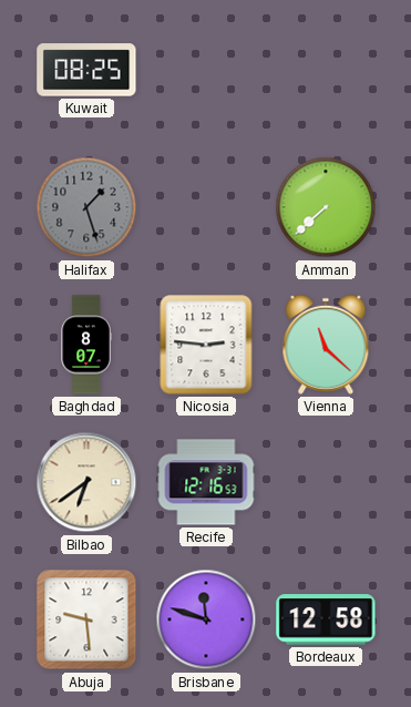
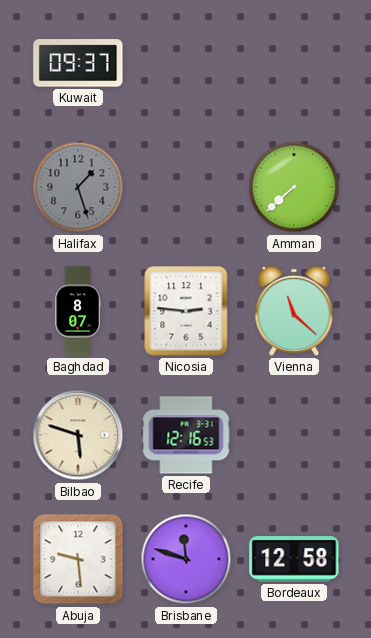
Kuwait: 08:25 -> 09:37 (78, 63)
Bilbao: 6:39 -> 5:48 (78, 435)
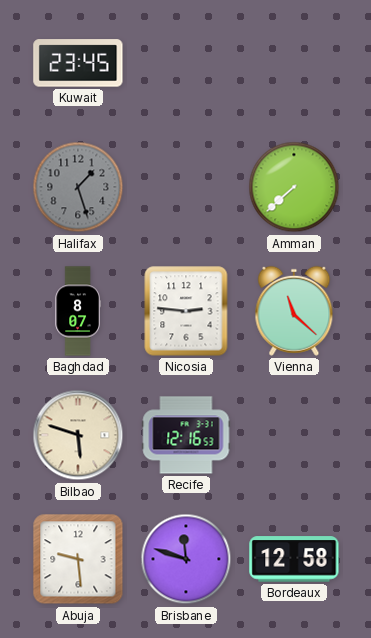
Kuwait: 09:37 -> 23:45 (78, 63)
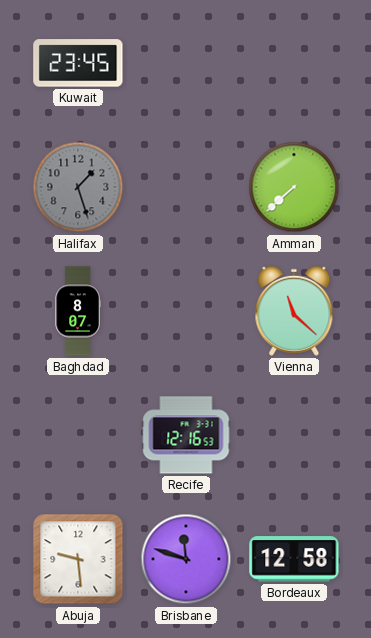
Nicosia: 2:46 -> none (186, 311)
Bilbao: 5:48 -> none (78, 435)
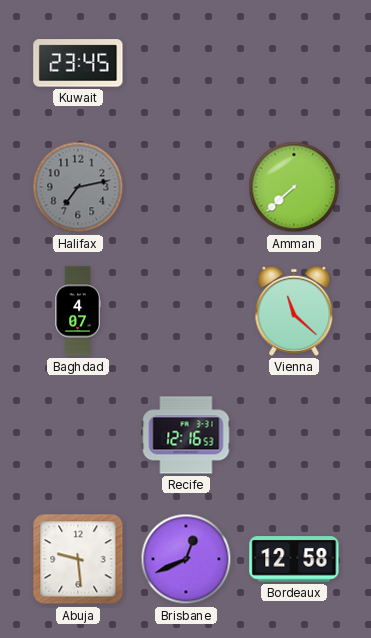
Halifax: 1:27 -> 7:13 (78, 187)
Baghdad: 8:07 -> 4:07 (78, 311)
Brisbane: 11:48 -> 12:41 (186, 559)
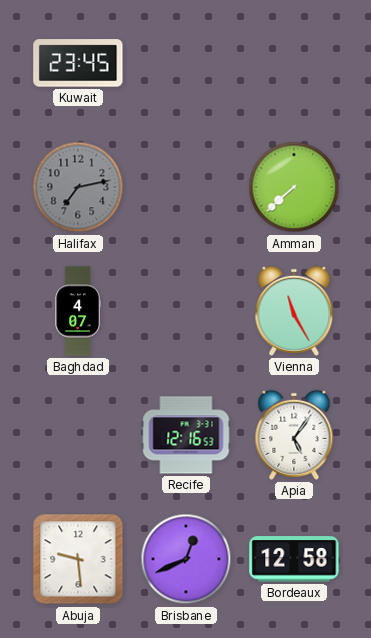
Vienna: 11:22 -> 11:25 (294, 311)
Apia: none -> 5:06 (294, 435)
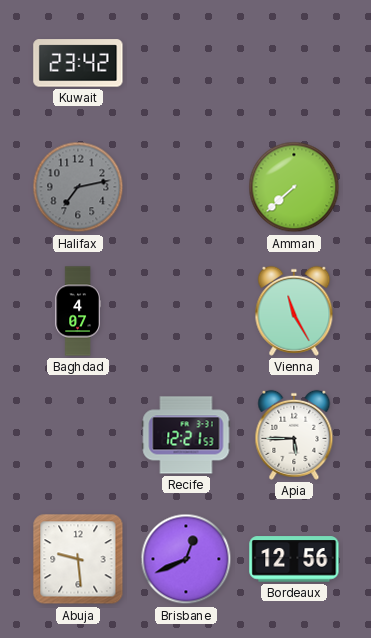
Kuwait: 23:45 -> 23:42 (78, 63)
Recife: 12:16 -> 12:21 (186, 435)
Apia: 5:06 -> 5:45 (294, 435)
Bordeaux: 12:58 -> 12:56 (294, 559)
